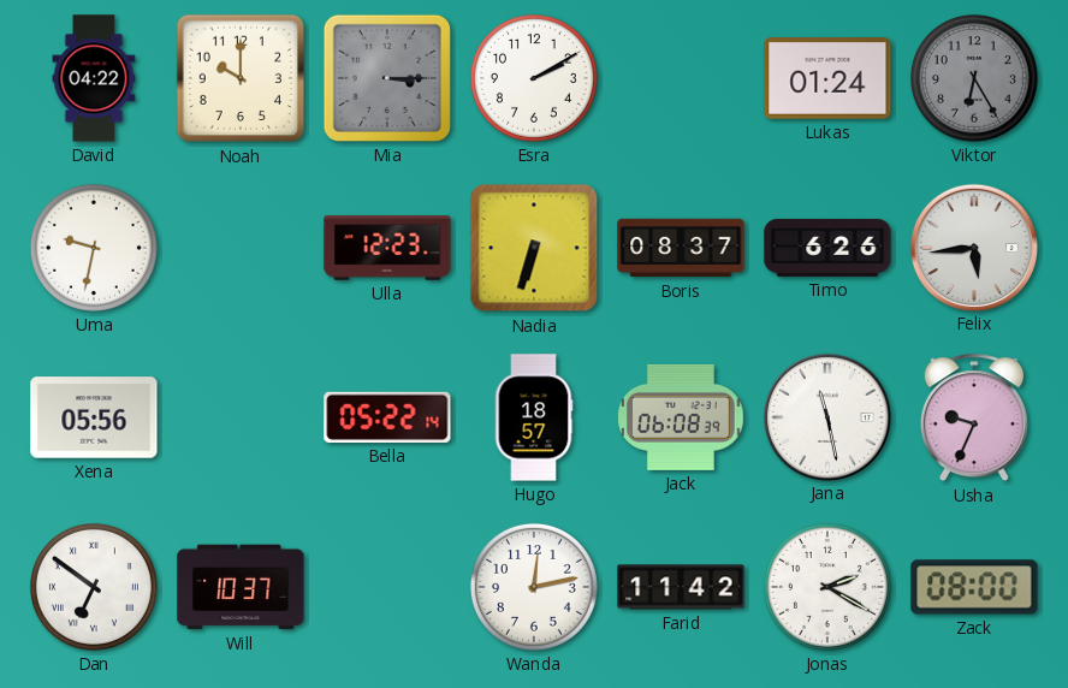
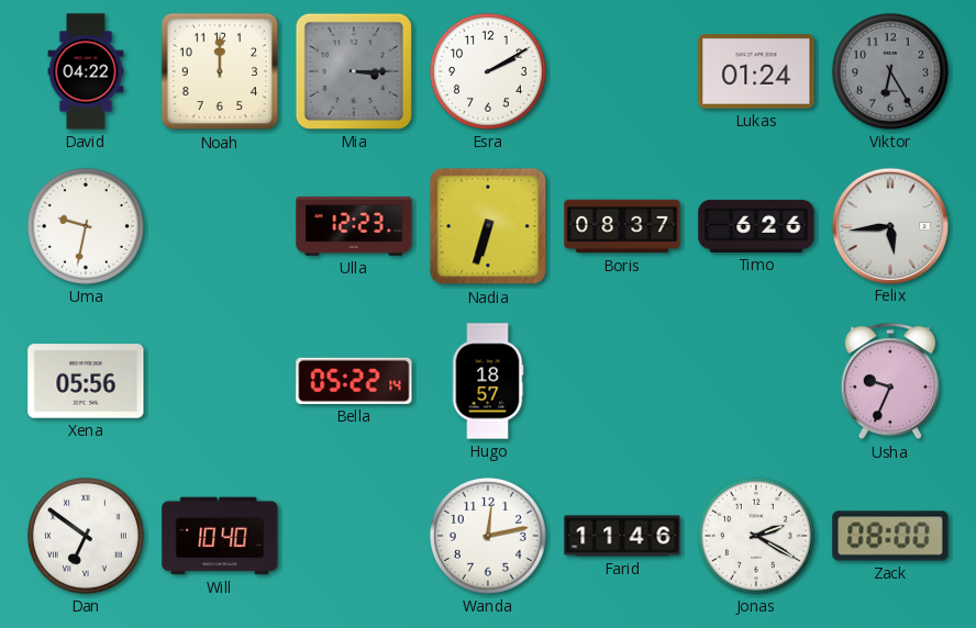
Noah: 10:00 -> 12:00 (220, 71)
Jack: 06:08 -> none (682, 417)
Jana: 11:28 -> none (826, 416)
Will: 10:37 -> 10:40 (220, 536)
Farid: 11:42 -> 11:46 (622, 536)
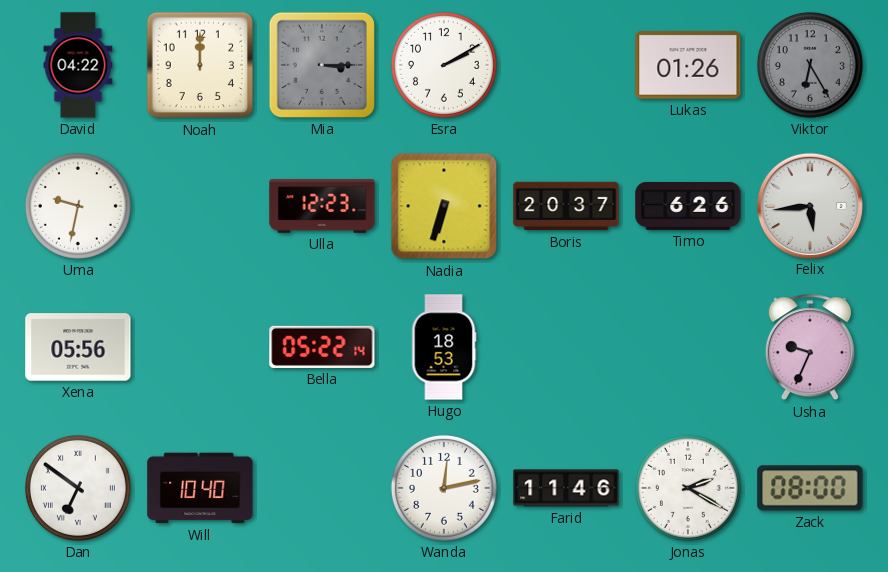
Lukas: 01:24 -> 01:26 (688, 66)
Boris: 08:37 -> 20:37 (566, 206)
Hugo: 18:57 -> 18:53 (444, 347)
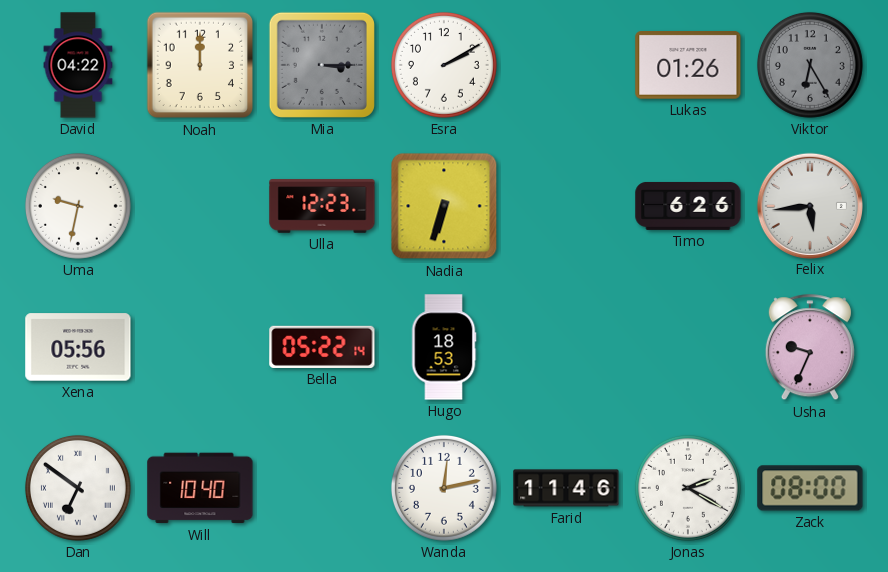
Boris: 20:37 -> none (566, 206)
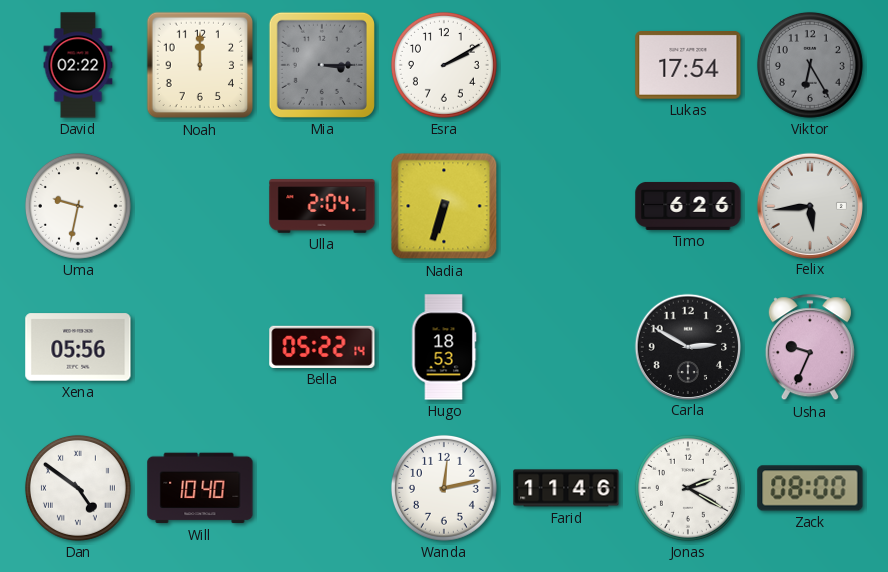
David: 04:22 -> 02:22 (78, 65)
Lukas: 01:26 -> 17:54 (688, 66)
Ulla: 12:23 -> 2:04 (322, 206)
Carla: none -> 2:50 (687, 346)
Dan: 6:51 -> 4:51 (78, 488)
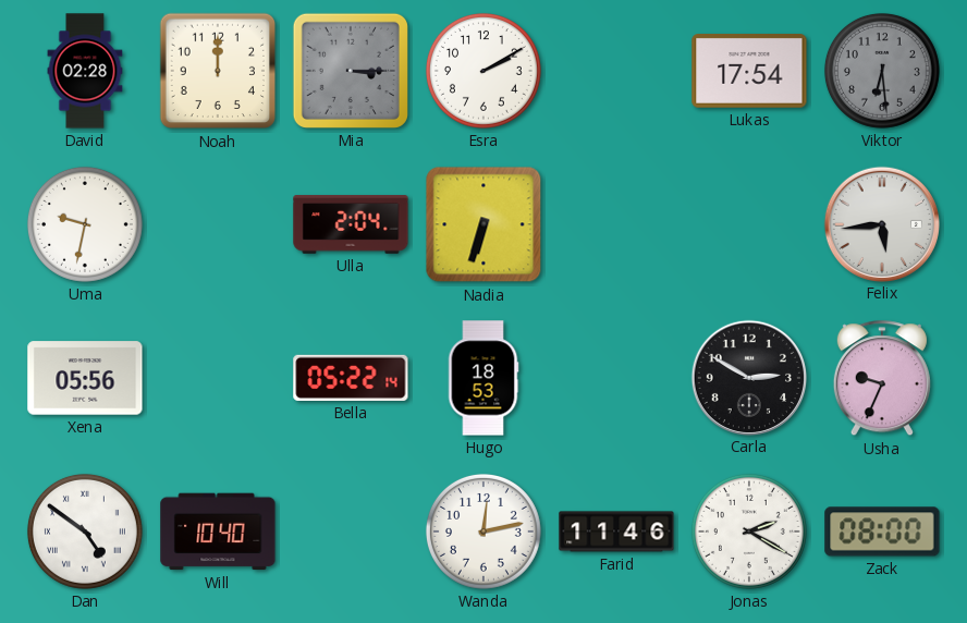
David: 02:22 -> 02:28 (85, 71)
Viktor: 6:25 -> 6:29 (882, 71)
Timo: 6:26 -> none (688, 206)
